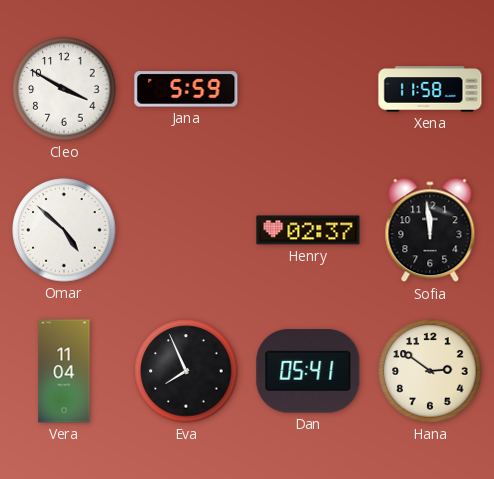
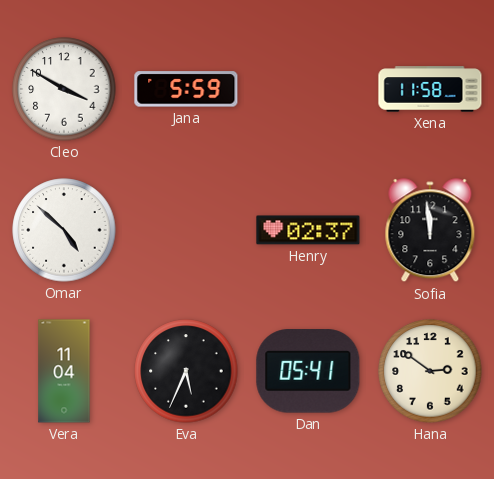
Eva: 7:56 -> 5:34 (186, 371)
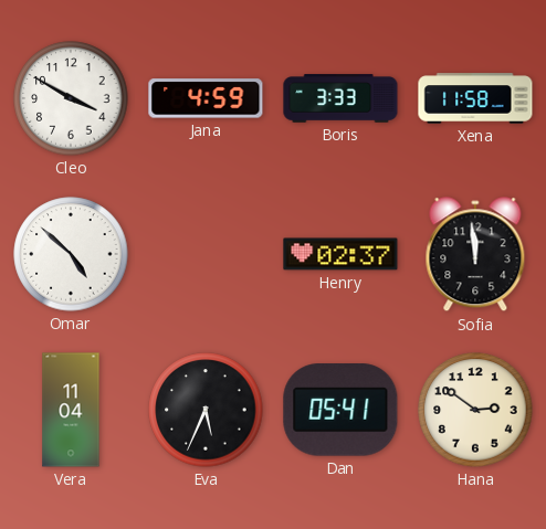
Jana: 5:59 -> 4:59 (206, 98)
Boris: none -> 3:33 (340, 98)
